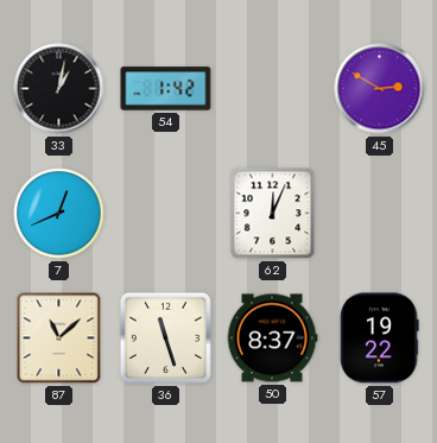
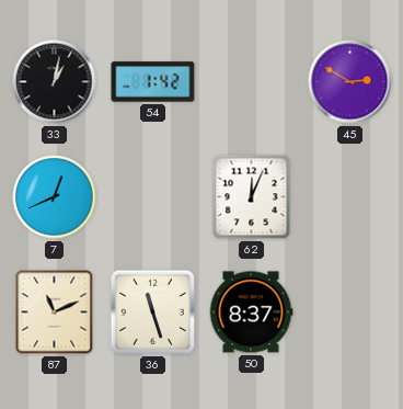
87: 11:08 -> 11:11 (55, 313)
57: 19:22 -> none (380, 338)
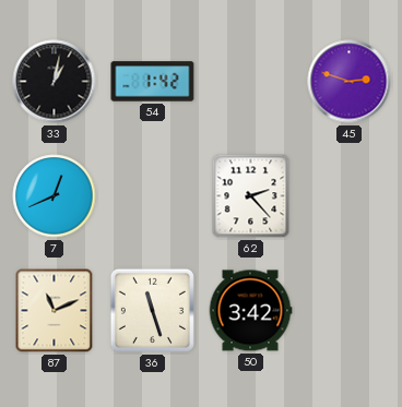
45: 2:50 -> 2:48 (350, 82)
62: 12:04 -> 2:23 (251, 196)
50: 8:37 -> 3:42 (250, 311)
